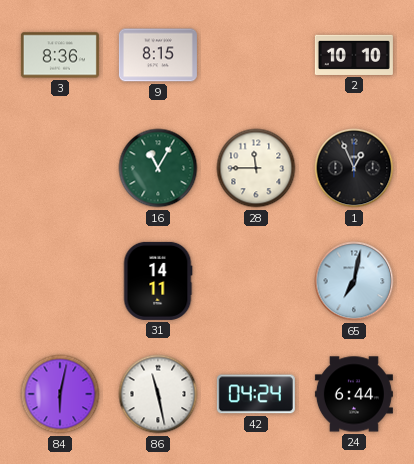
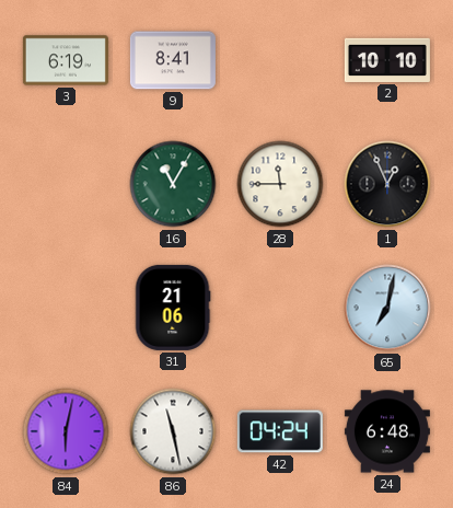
3: 8:36 -> 6:19 (66, 60)
9: 8:15 -> 8:41 (173, 60)
31: 14:11 -> 21:06 (173, 308)
24: 6:44 -> 6:48 (387, 431)
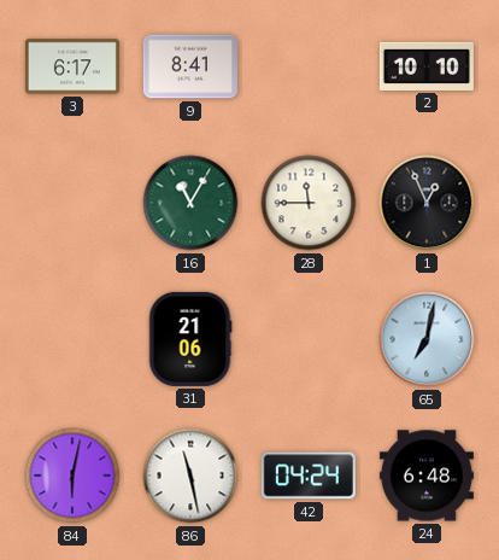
3: 6:19 -> 6:17 (72, 66)
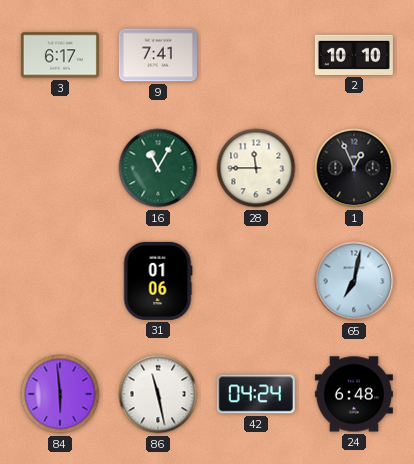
9: 8:41 -> 7:41 (158, 55)
31: 21:06 -> 01:06 (158, 281)
84: 6:02 -> 5:59 (60, 394)
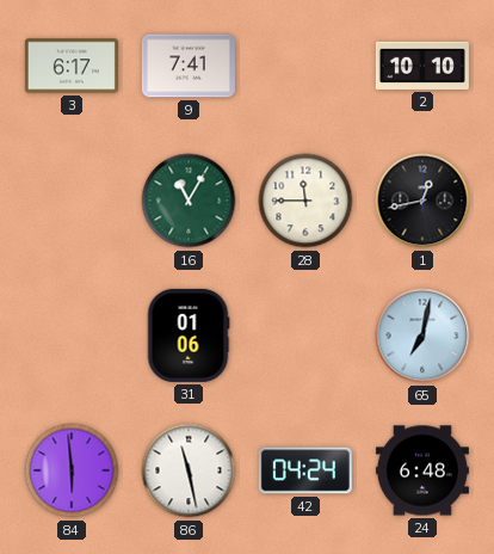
1: 12:56 -> 12:43 (422, 201)
